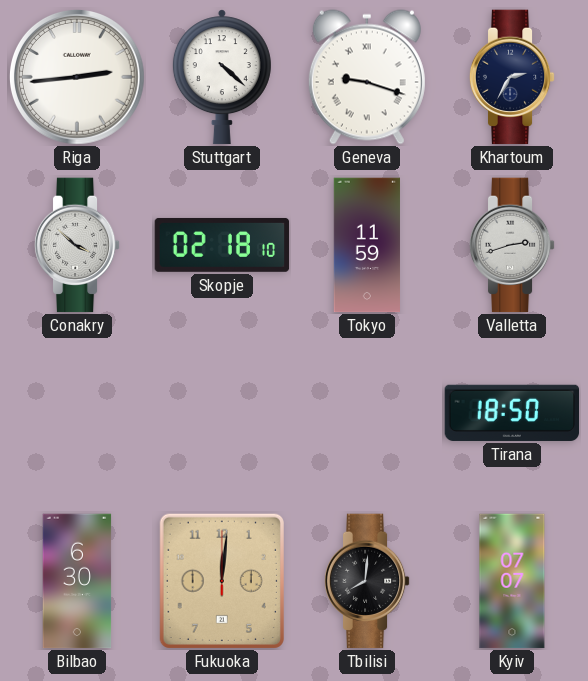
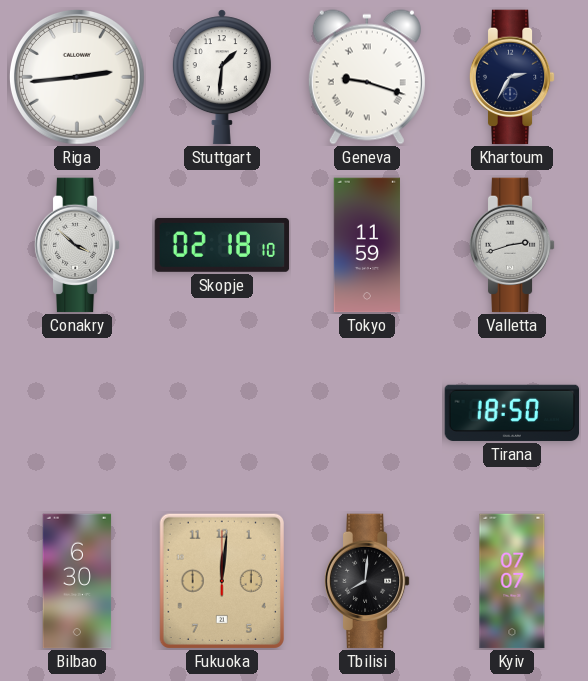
Stuttgart: 4:22 -> 1:31 (222, 77)
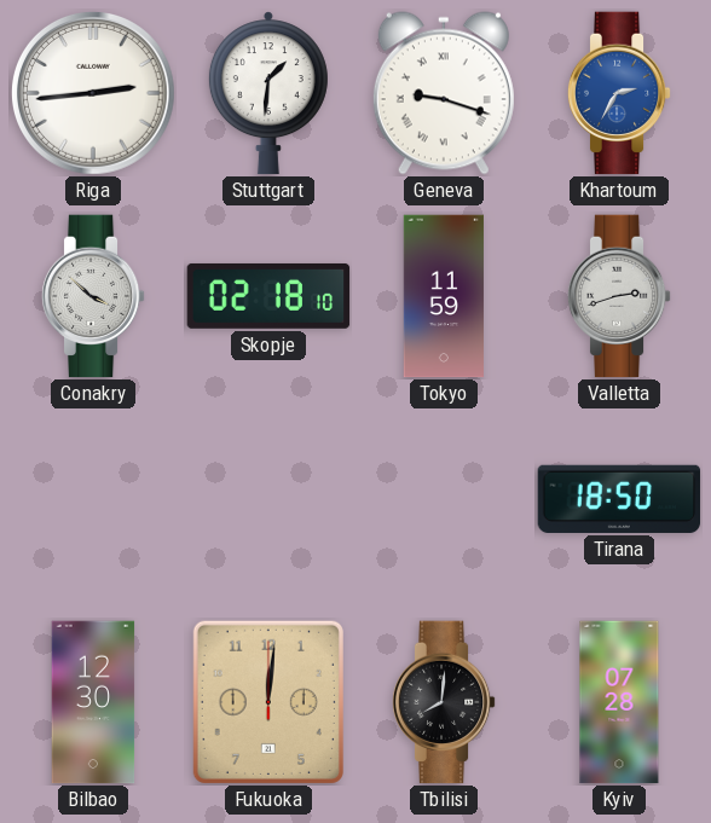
Khartoum dial: navy -> blue (619, 93)
Bilbao: 6:30 -> 12:30 (93, 702)
Kyiv: 07:07 -> 07:28 (619, 702)
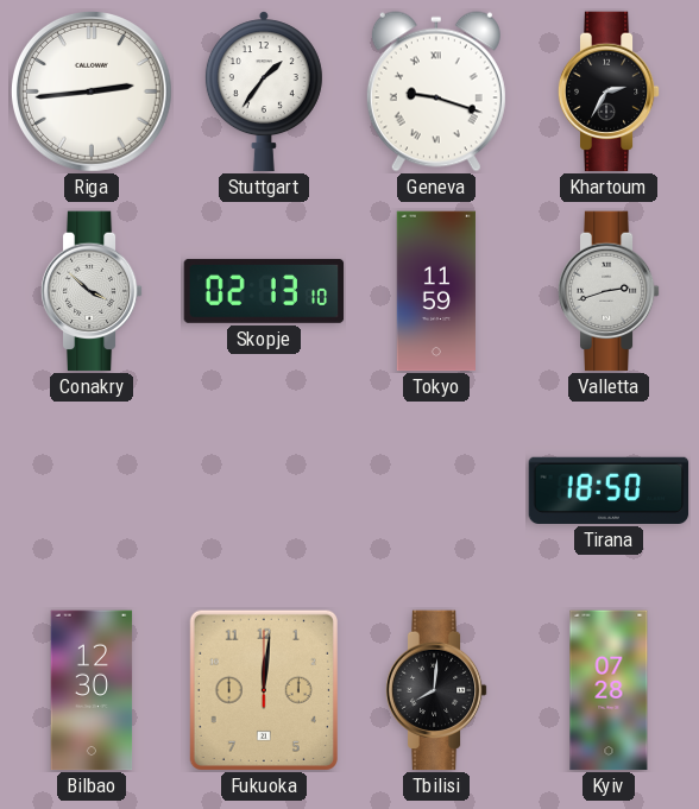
Stuttgart: 1:31 -> 1:36 (264, 91)
Khartoum dial: blue -> black (609, 91)
Skopje: 02:18 -> 02:13 (264, 291)
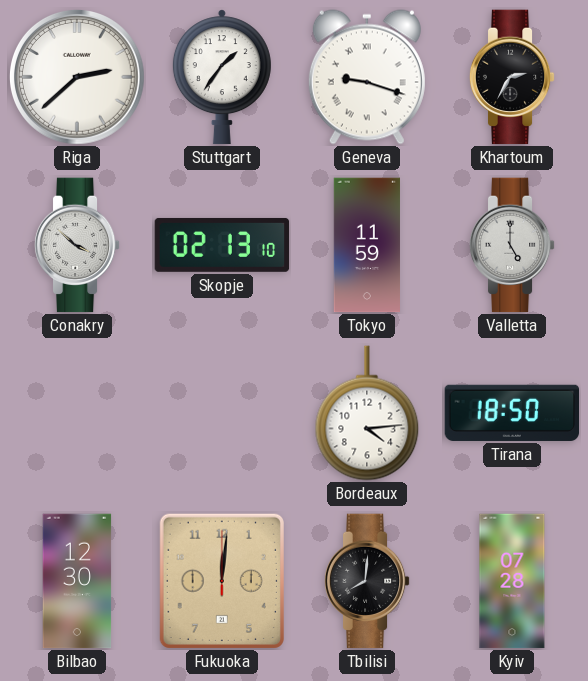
Riga: 2:44 -> 2:38 (77, 77)
Valletta: 2:42 -> 5:00 (512, 245)
Bordeaux: none -> 4:14 (367, 413)
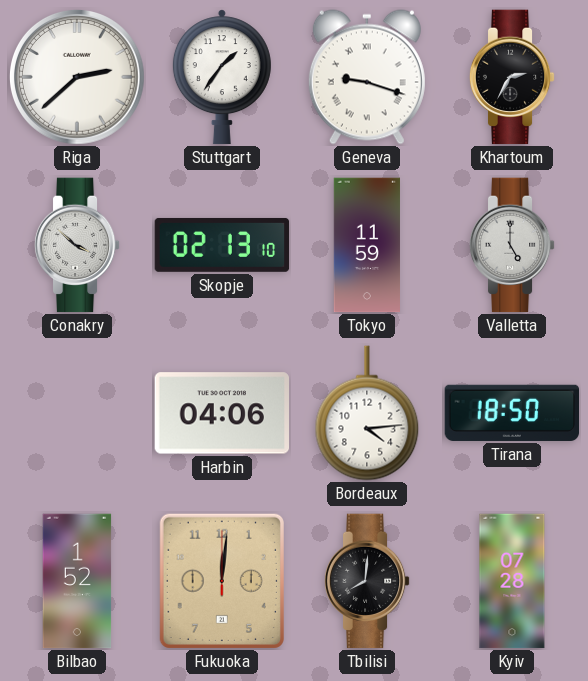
Harbin: none -> 04:06 (221, 413)
Bilbao: 12:30 -> 1:52 (77, 581)
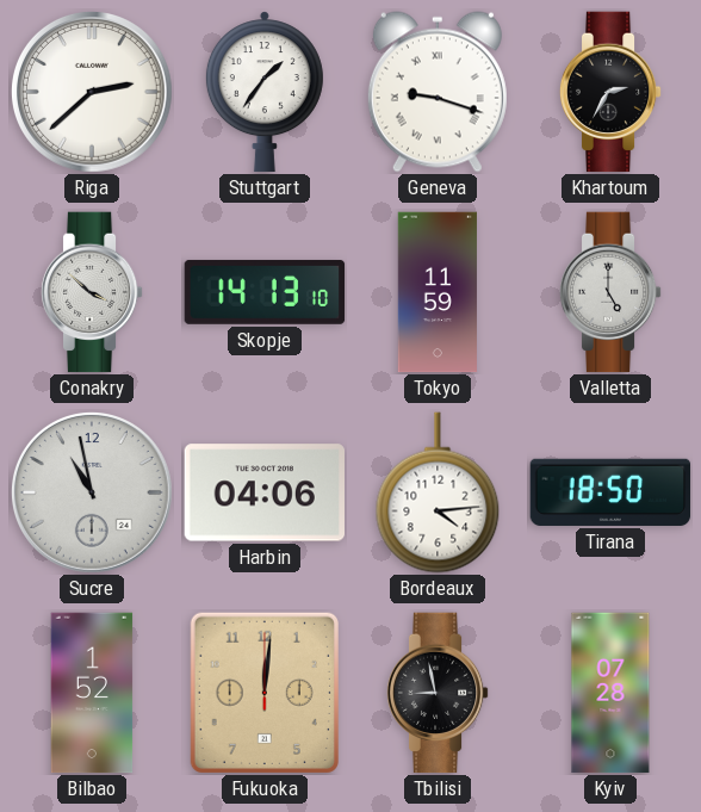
Skopje: 02:13 -> 14:13 (265, 292)
Sucre: none -> 10:58 (92, 492)
Tbilisi: 8:01 -> 8:58 (438, 693)
